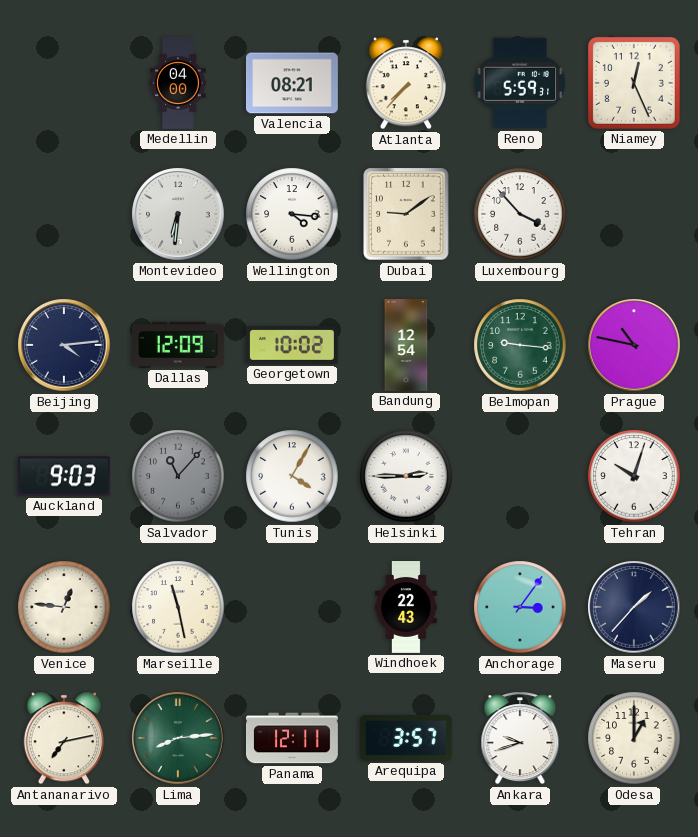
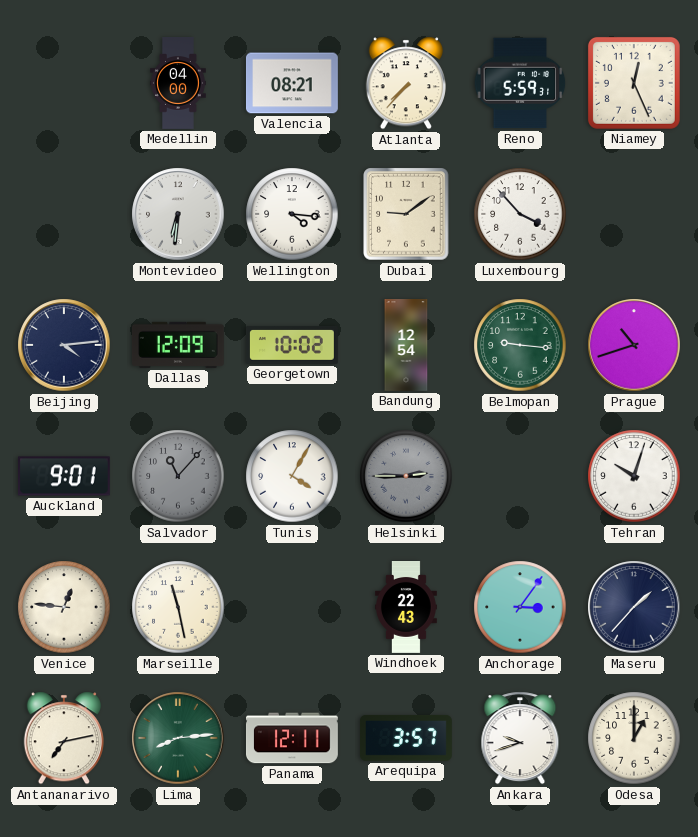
Prague: 10:47 -> 10:42 (634, 345)
Auckland: 9:03 -> 9:01 (64, 476)
Helsinki dial: white -> grey (406, 476)
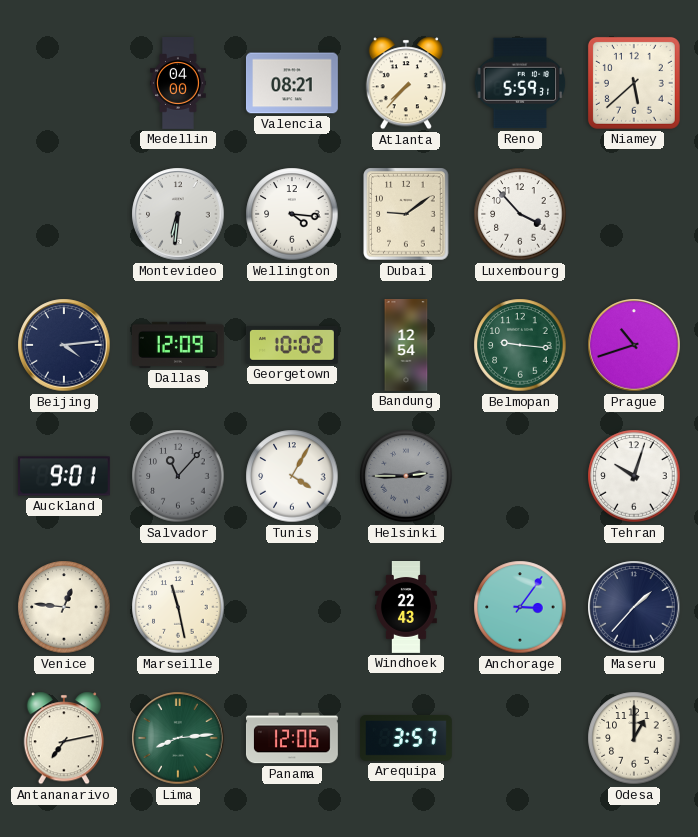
Niamey: 12:26 -> 5:38 (634, 83)
Panama: 12:11 -> 12:06 (292, 738)
Ankara: 9:42 -> none (520, 738)
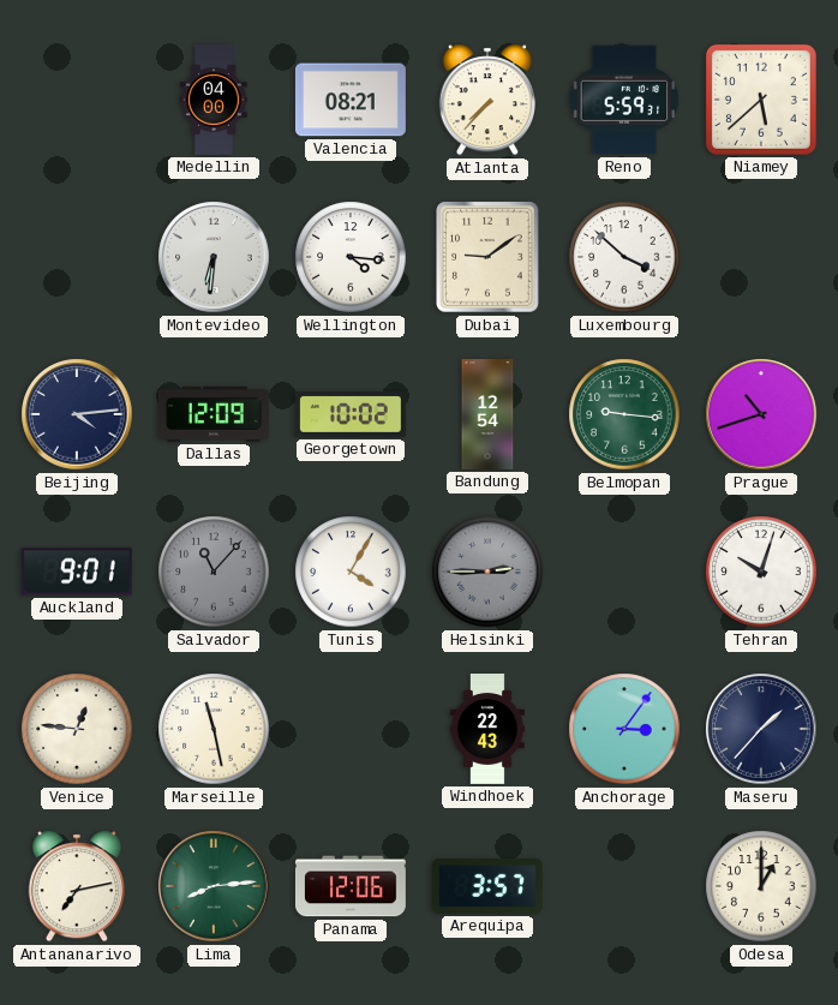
Luxembourg: 3:53 -> 3:52 (624, 257)
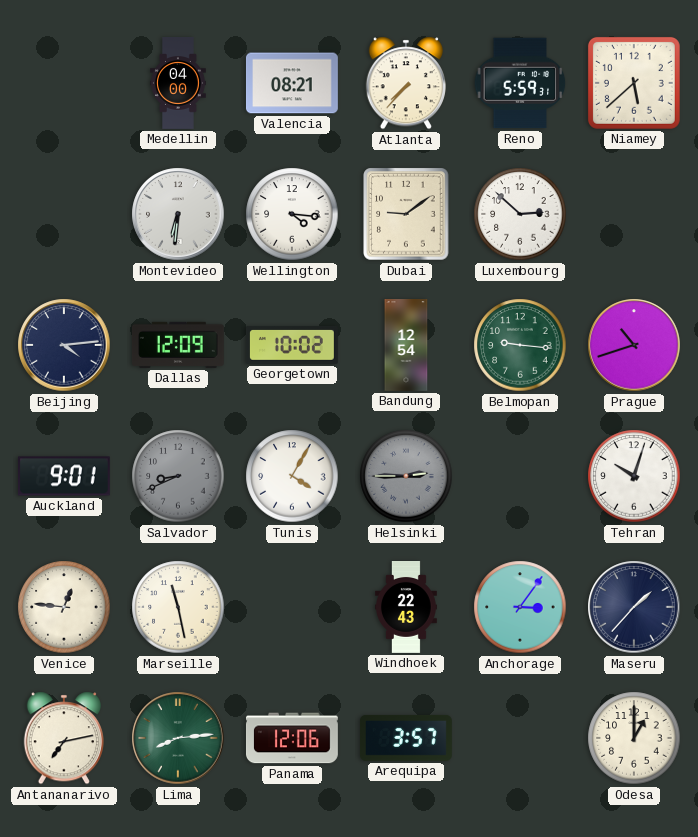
Luxembourg: 3:52 -> 2:52 (520, 214)
Salvador: 11:07 -> 8:41 (178, 476)
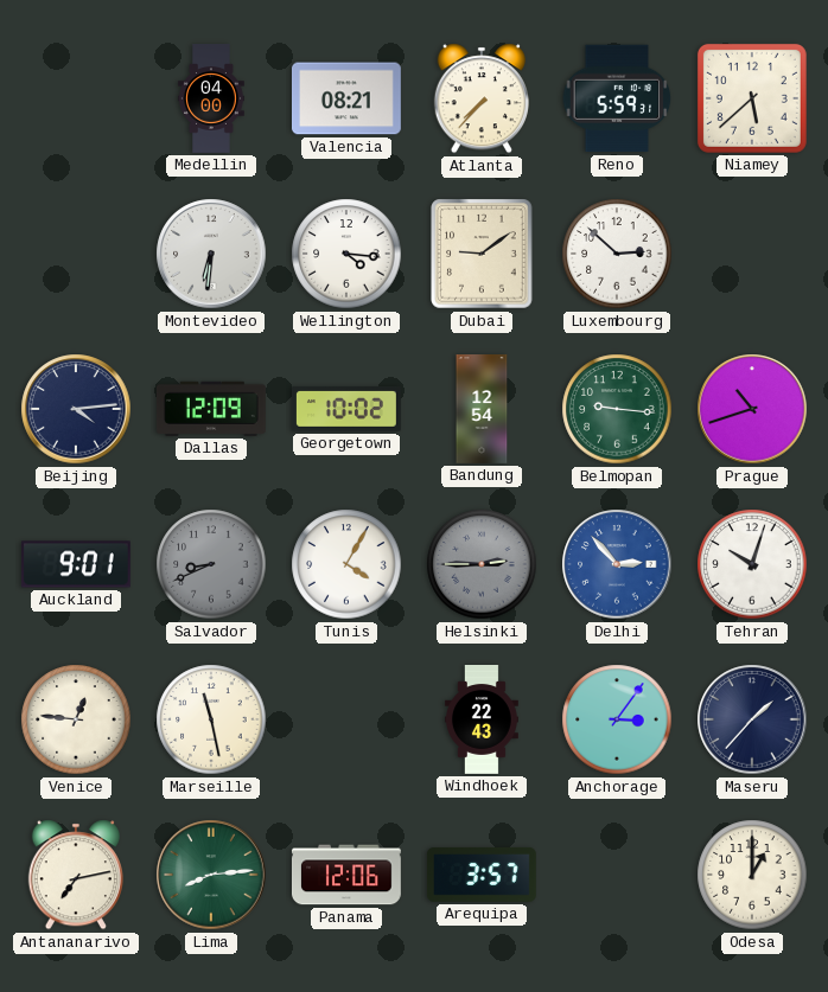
Delhi: none -> 2:53 (617, 564)
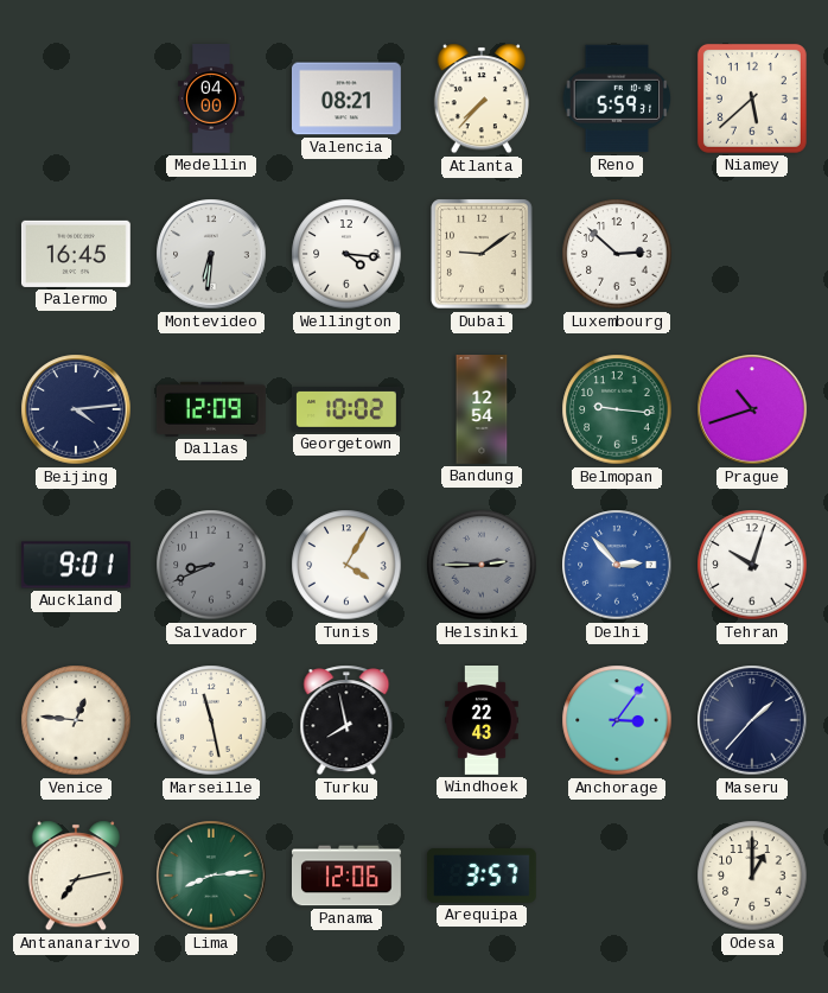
Palermo: none -> 16:45 (76, 254)
Turku: none -> 7:58 (346, 720)
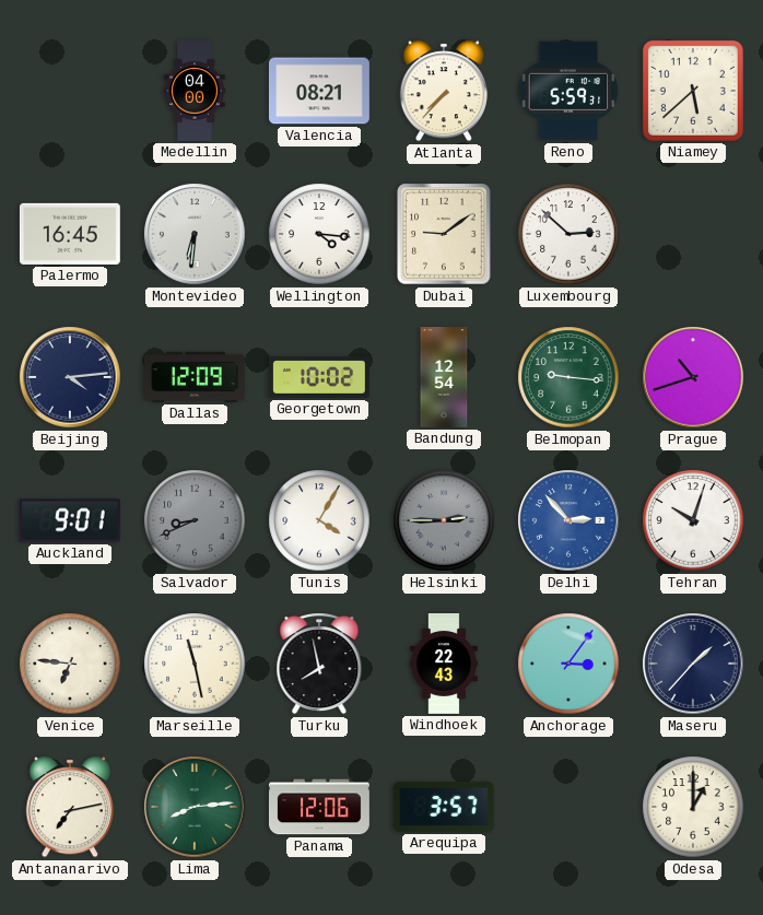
Venice: 12:46 -> 6:46 (70, 664)
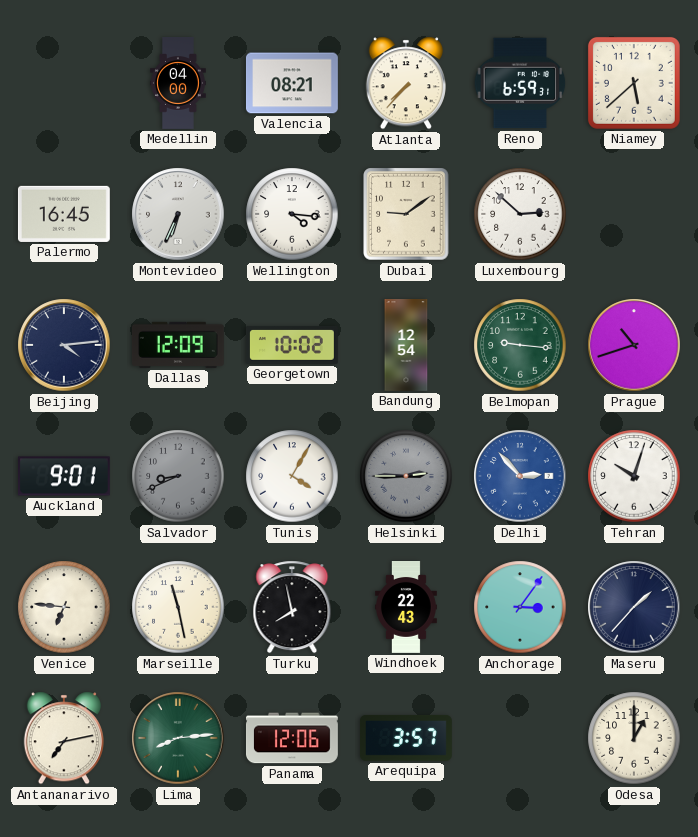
Reno: 5:59 -> 6:59 (520, 83)
Montevideo: 6:31 -> 6:34 (178, 214)
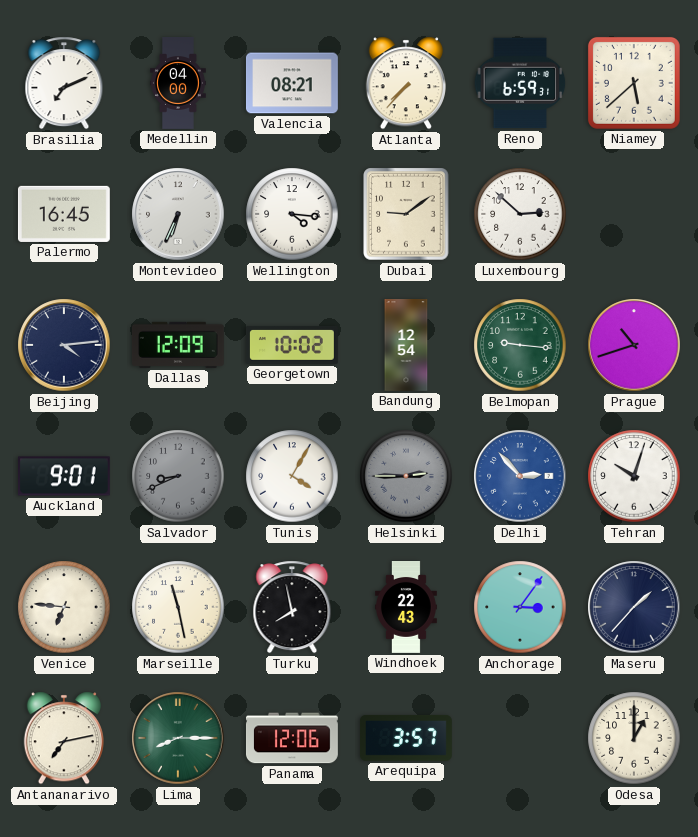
Brasilia: none -> 7:11 (64, 83)
Lima: 8:14 -> 8:15 (178, 738)
